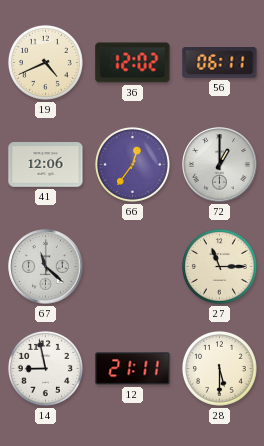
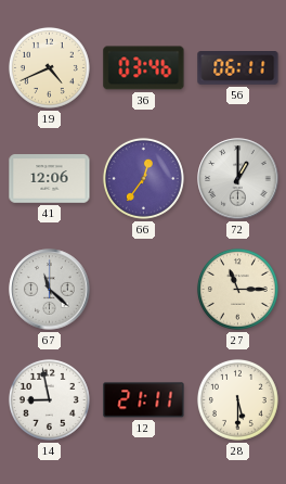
36: 12:02 -> 03:46 (144, 68)
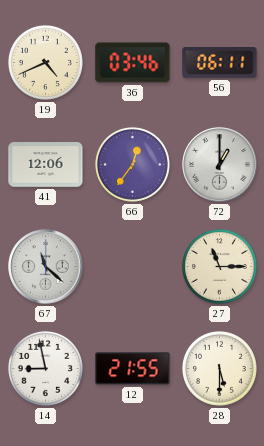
12: 21:11 -> 21:55 (133, 369)
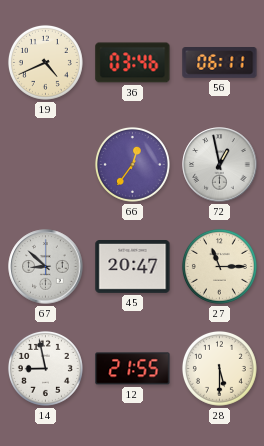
41: 12:06 -> none (46, 165)
72: 1:00 -> 12:58 (220, 165)
67: 11:22 -> 8:52 (46, 267)
45: none -> 20:47 (133, 267)
